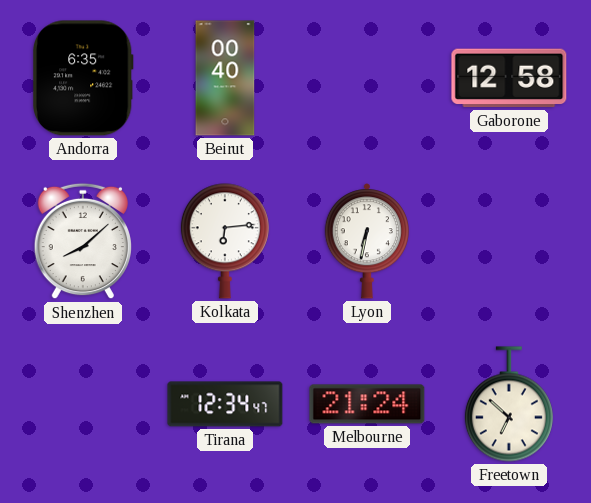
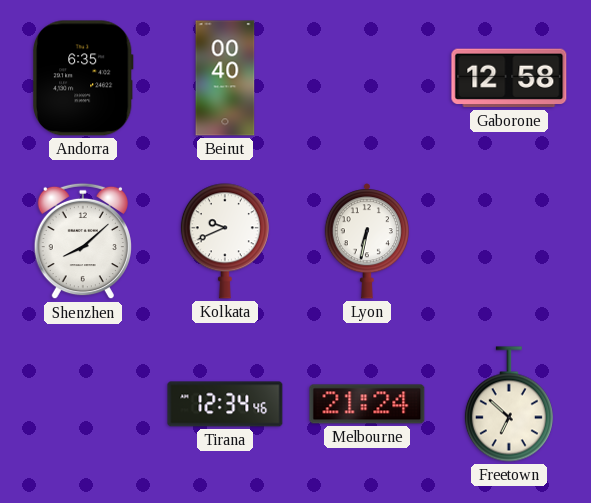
Kolkata: 6:14 -> 9:41 (225, 241)
Tirana: 12:34:47 -> 12:34:46 (225, 404)
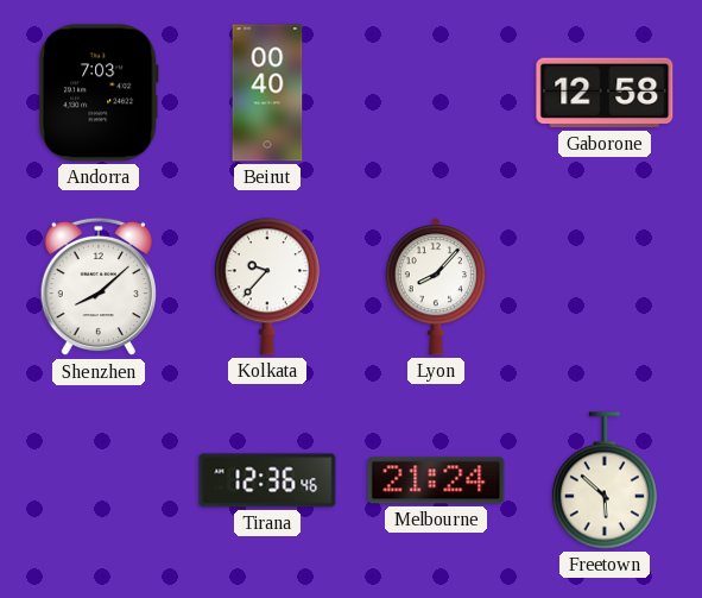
Andorra: 6:35 -> 7:03 (99, 93)
Kolkata: 9:41 -> 9:37 (267, 287)
Lyon: 6:32 -> 8:07 (435, 287)
Tirana: 12:34 -> 12:36 (267, 480)
Freetown: 6:52 -> 5:52 (605, 480)
